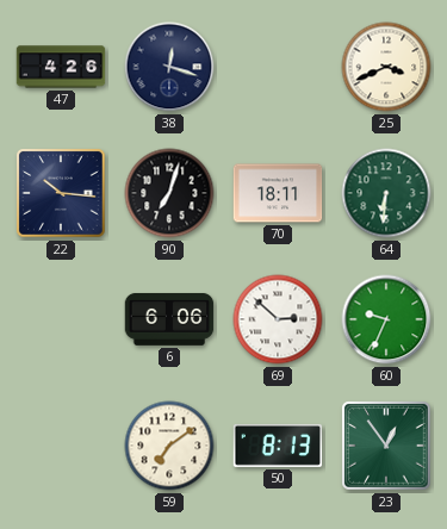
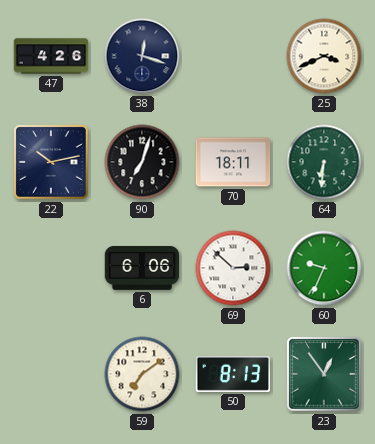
22: 10:16 -> 10:13 (51, 162)
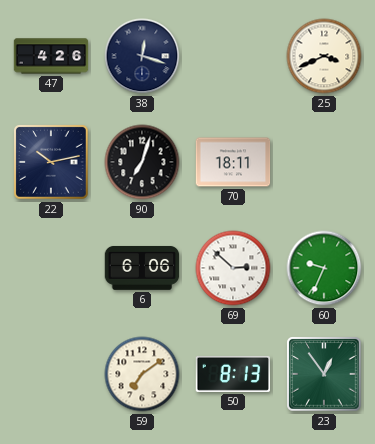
64: 6:31 -> none (324, 162)
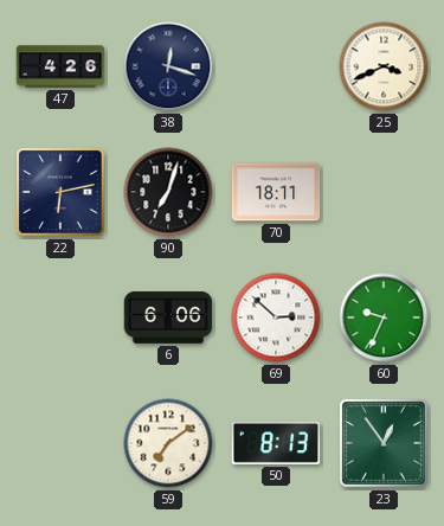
22: 10:13 -> 6:13 (60, 192)
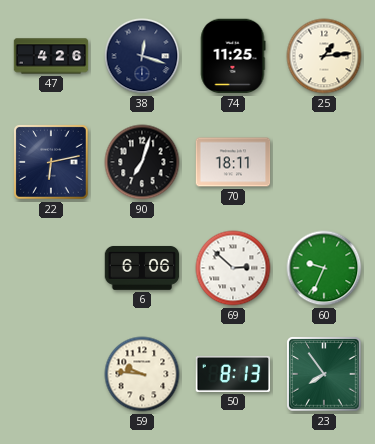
74: none -> 11:25 (233, 56)
25: 3:41 -> 1:14 (324, 56)
59: 7:09 -> 9:46 (142, 374)
23: 12:54 -> 7:54 (324, 374)
